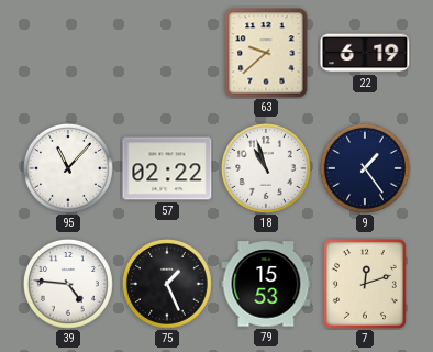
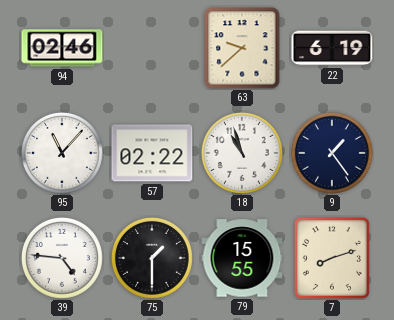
94: none -> 02:46 (62, 48)
75: 1:26 -> 1:30 (152, 258)
79: 15:53 -> 15:55 (242, 258)
7: 12:12 -> 8:12 (332, 258)
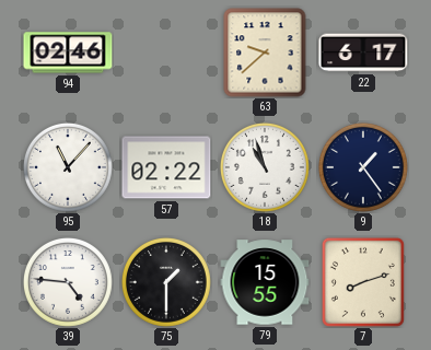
22: 6:19 -> 6:17 (363, 52)
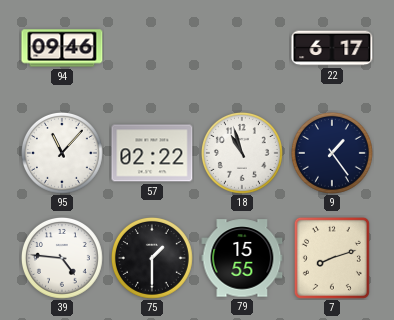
94: 02:46 -> 09:46 (62, 48)
63: 9:38 -> none (265, 52)
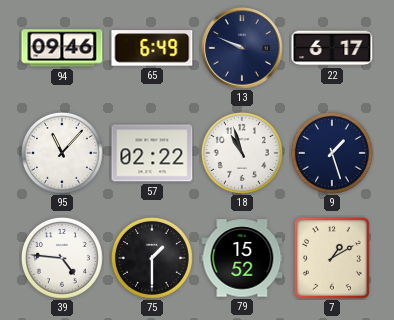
65: none -> 6:49 (152, 48)
13: none -> 9:49 (242, 48)
9: 1:24 -> 1:27 (332, 153)
79: 15:55 -> 15:52 (242, 258)
7: 8:12 -> 1:10 (332, 258)
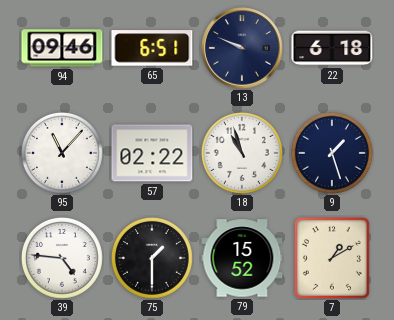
65: 6:49 -> 6:51 (152, 48)
22: 6:17 -> 6:18 (332, 48)
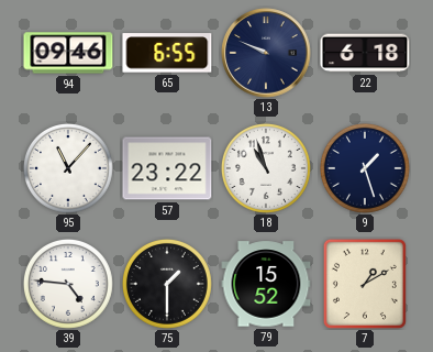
65: 6:51 -> 6:55 (167, 53)
57: 02:22 -> 23:22 (167, 168)
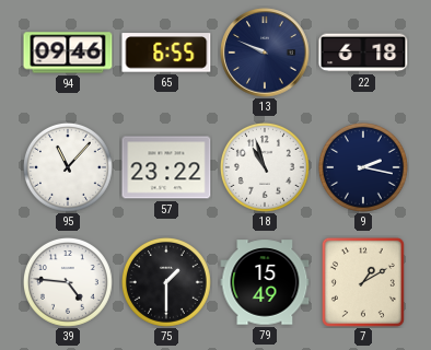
9: 1:27 -> 2:17 (363, 167)
79: 15:52 -> 15:49 (265, 282)
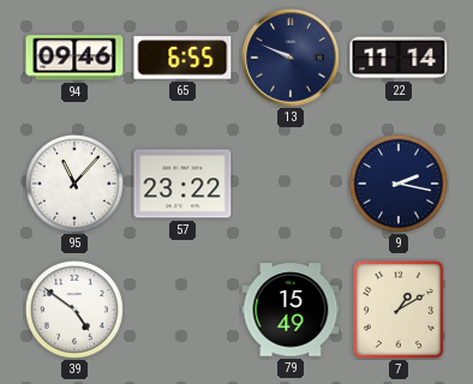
22: 6:18 -> 11:14 (399, 58)
18: 10:57 -> none (265, 167)
39: 4:46 -> 4:51 (74, 310)
75: 1:30 -> none (166, 282)
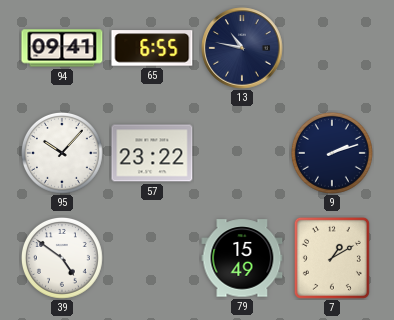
94: 09:46 -> 09:41 (62, 48)
13: 9:49 -> 10:47 (242, 48)
22: 11:14 -> none (399, 58)
95: 11:07 -> 10:07 (62, 153)
9: 2:17 -> 2:12 (332, 153)
